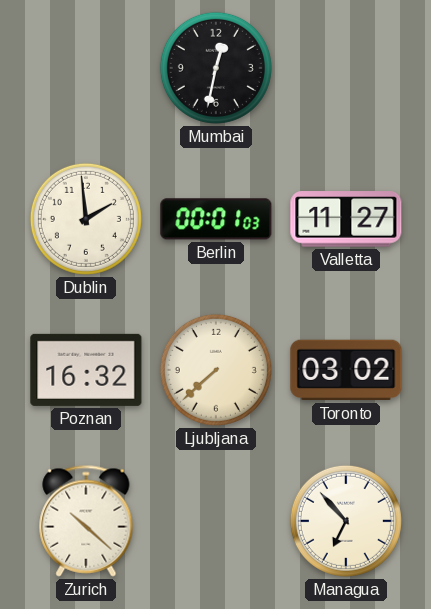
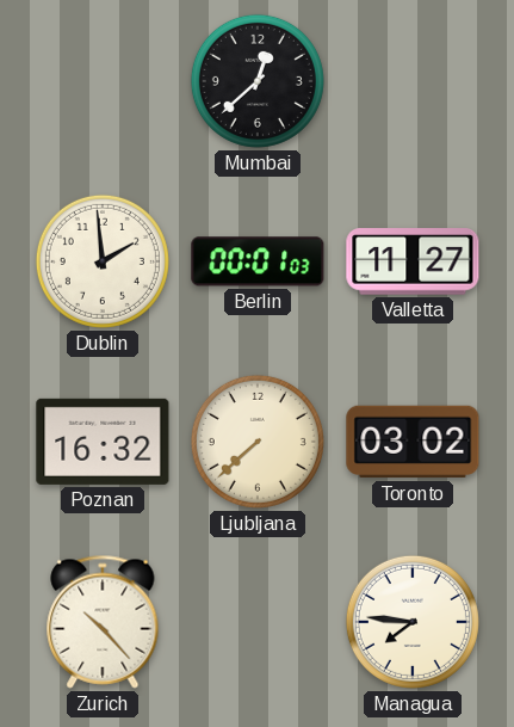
Mumbai: 12:32 -> 12:38 (258, 81)
Zurich: 10:22 -> 10:23 (103, 622)
Managua: 6:53 -> 7:46 (413, 622)
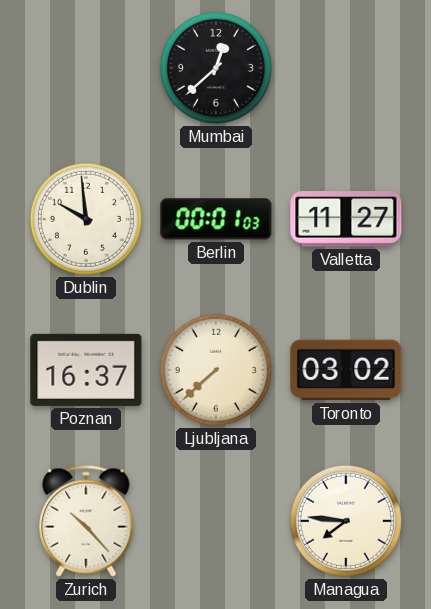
Dublin: 1:59 -> 9:59 (86, 219)
Poznan: 16:32 -> 16:37 (86, 370)
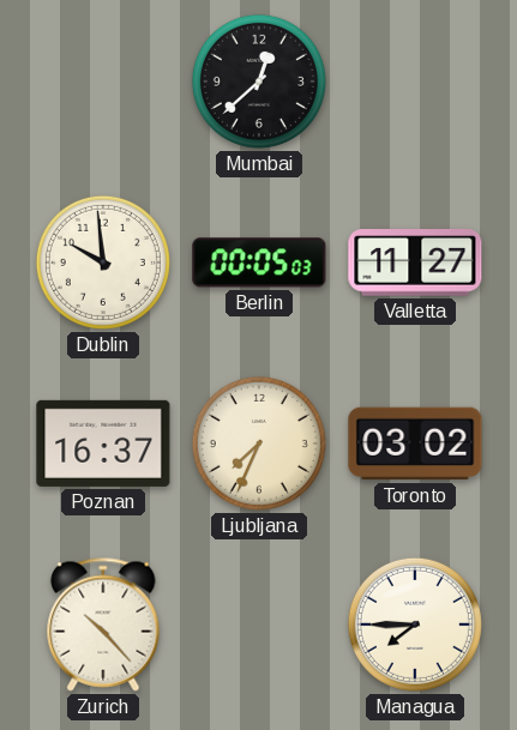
Berlin: 00:01 -> 00:05 (259, 263)
Ljubljana: 7:38 -> 7:34 (259, 444)
Managua: 7:46 -> 7:45 (415, 625)
